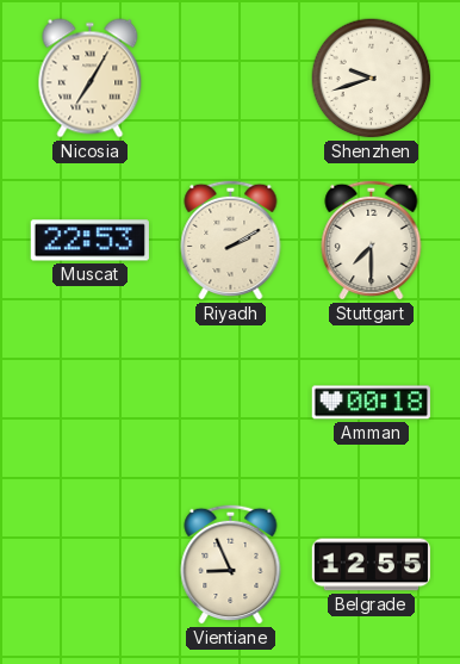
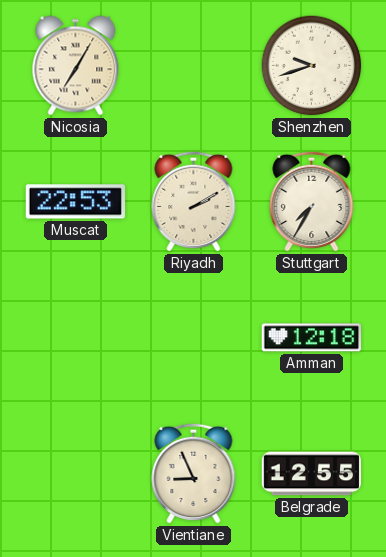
Stuttgart: 7:30 -> 7:35 (312, 201)
Amman: 00:18 -> 12:18 (311, 338)
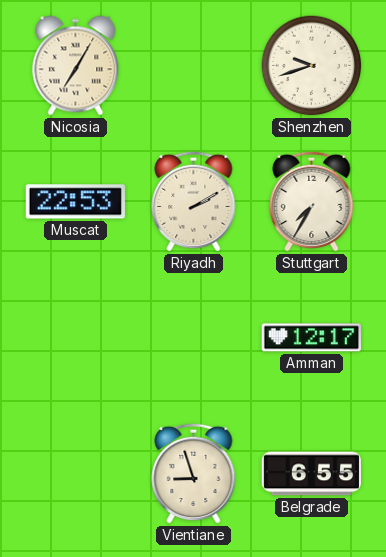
Amman: 12:18 -> 12:17 (311, 338)
Vientiane: 8:56 -> 8:57 (194, 473)
Belgrade: 12:55 -> 6:55 (311, 474)
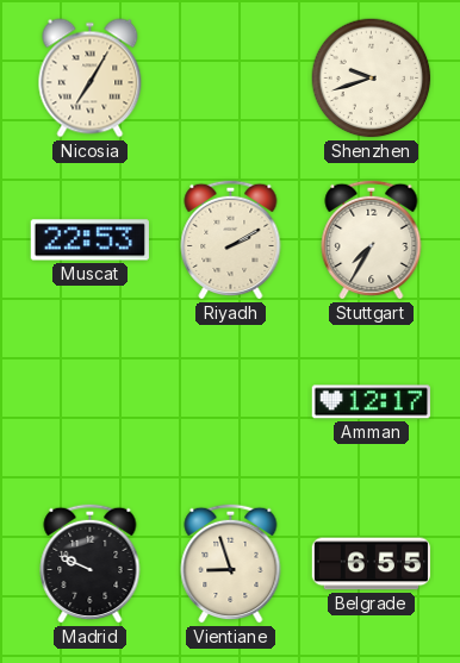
Madrid: none -> 9:49 (91, 563)
